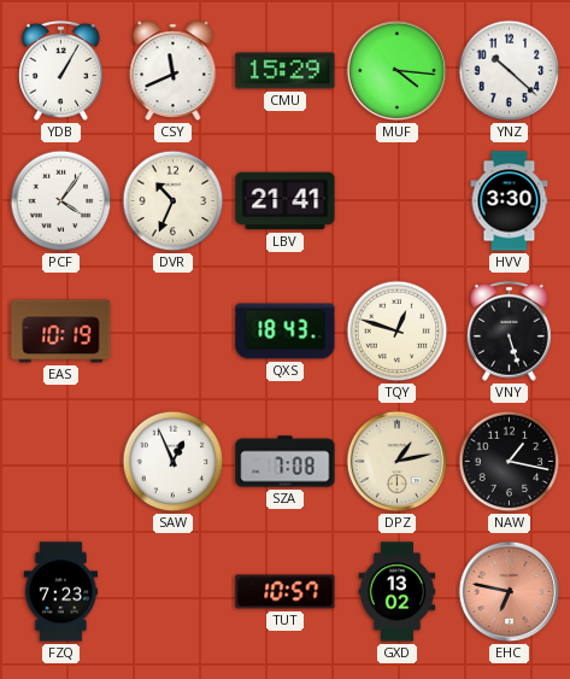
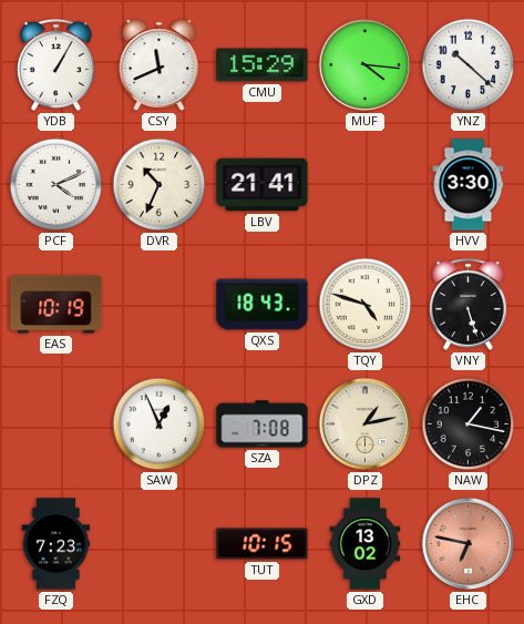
PCF: 4:06 -> 4:11 (56, 185)
TQY: 12:48 -> 4:48 (366, 305)
TUT: 10:57 -> 10:15 (263, 544)
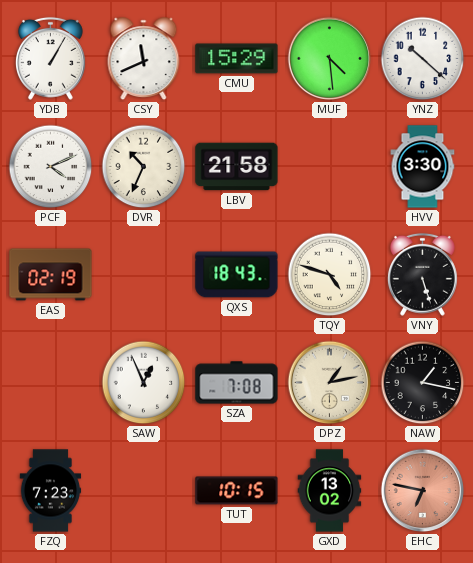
MUF: 4:16 -> 4:29 (330, 59)
LBV: 21:41 -> 21:58 (237, 167)
EAS: 10:19 -> 02:19 (51, 275)
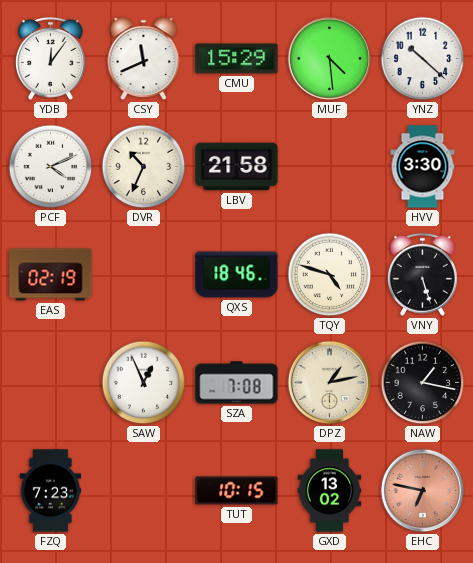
YDB: 1:05 -> 12:06 (50, 58)
QXS: 18:43 -> 18:46 (237, 275)
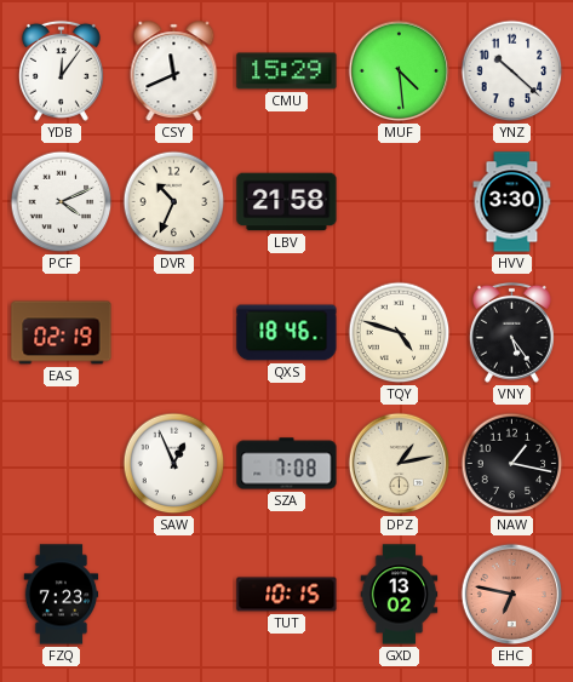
VNY: 5:27 -> 5:24 (511, 332)
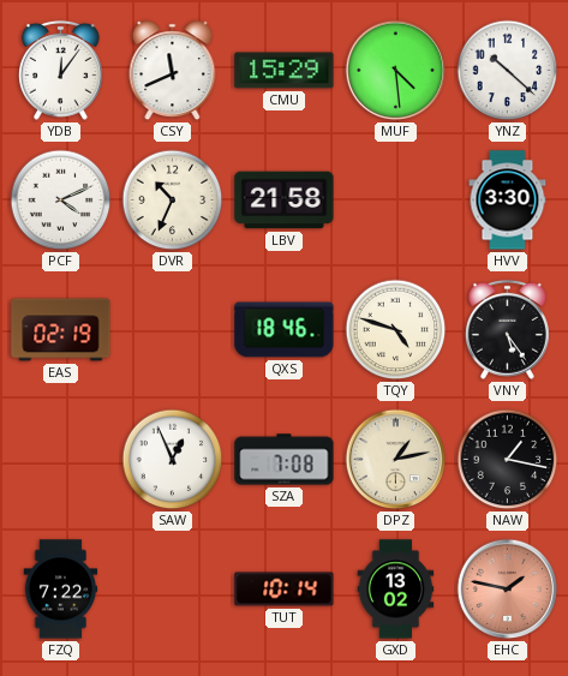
FZQ: 7:23 -> 7:22 (61, 590)
TUT: 10:15 -> 10:14 (285, 590)
EHC: 6:47 -> 1:47 (508, 590)
